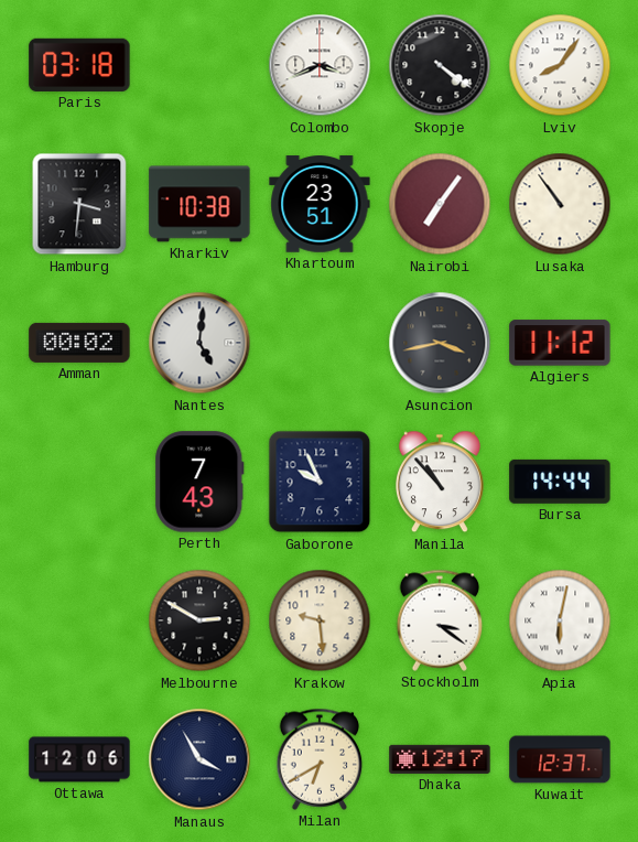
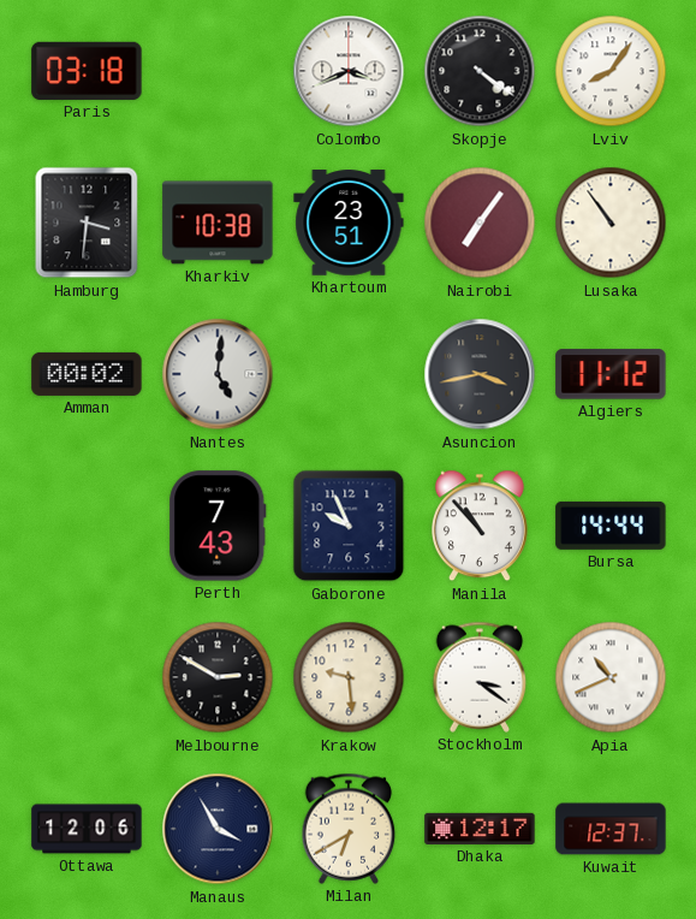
Apia: 6:02 -> 10:41 (611, 677)
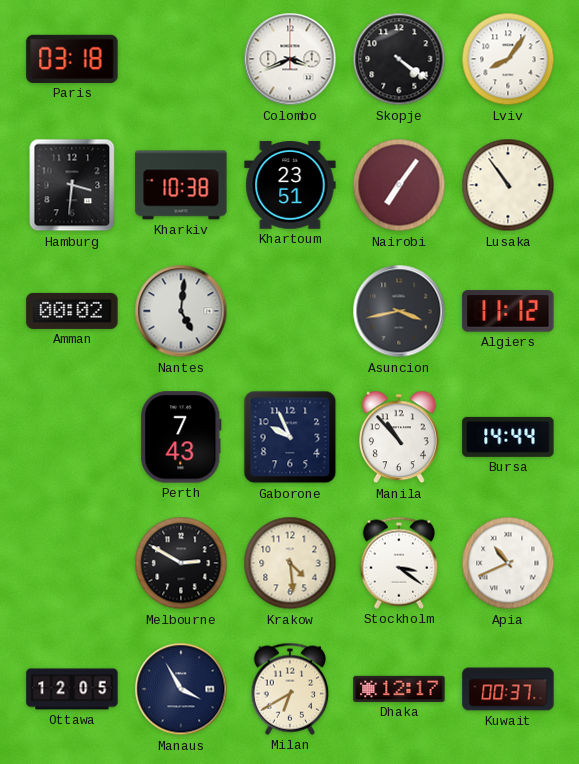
Krakow: 9:29 -> 4:29 (290, 563)
Ottawa: 12:06 -> 12:05 (72, 689)
Kuwait: 12:37 -> 00:37 (508, 689)
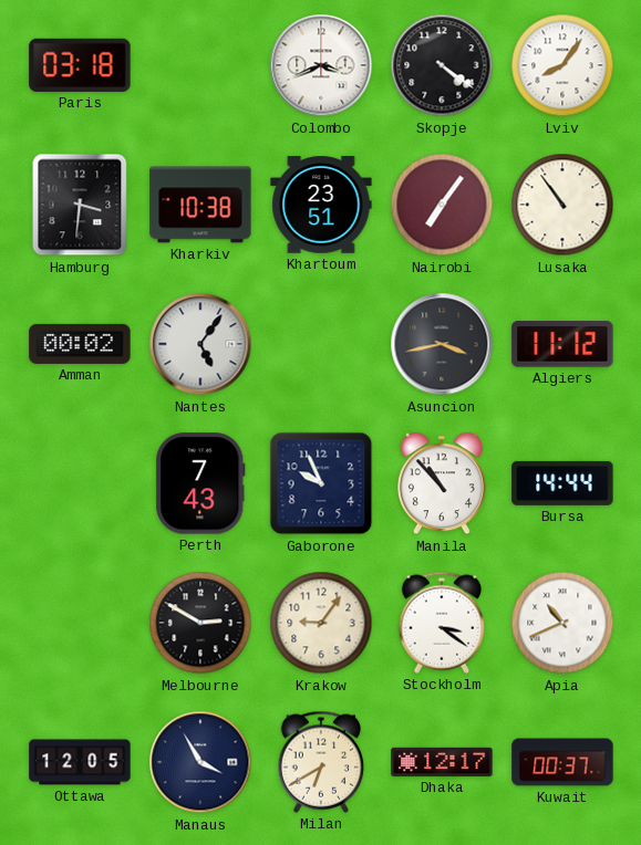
Nantes: 5:01 -> 5:06 (200, 344)
Krakow: 4:29 -> 9:06 (321, 623)
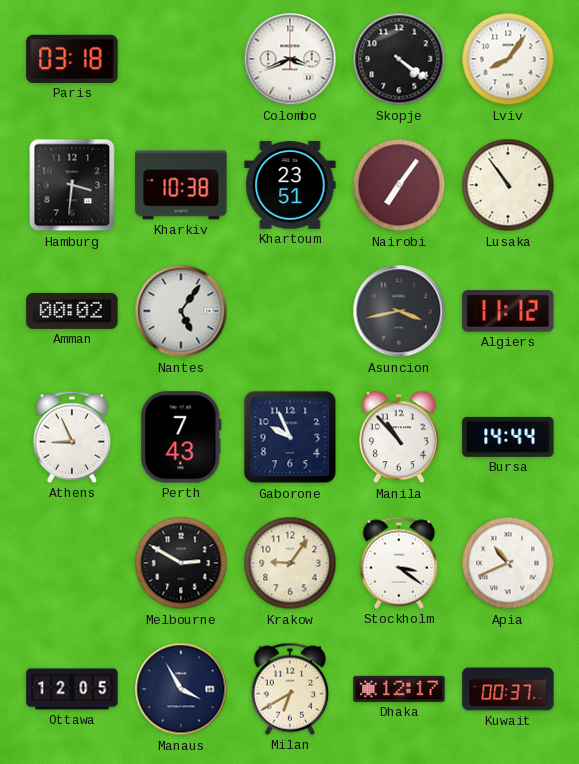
Athens: none -> 8:56 (72, 437)
